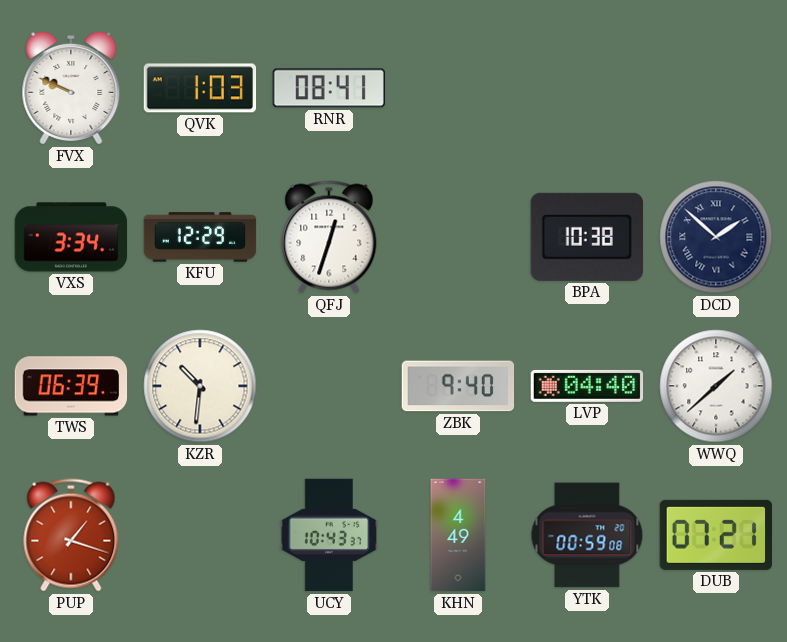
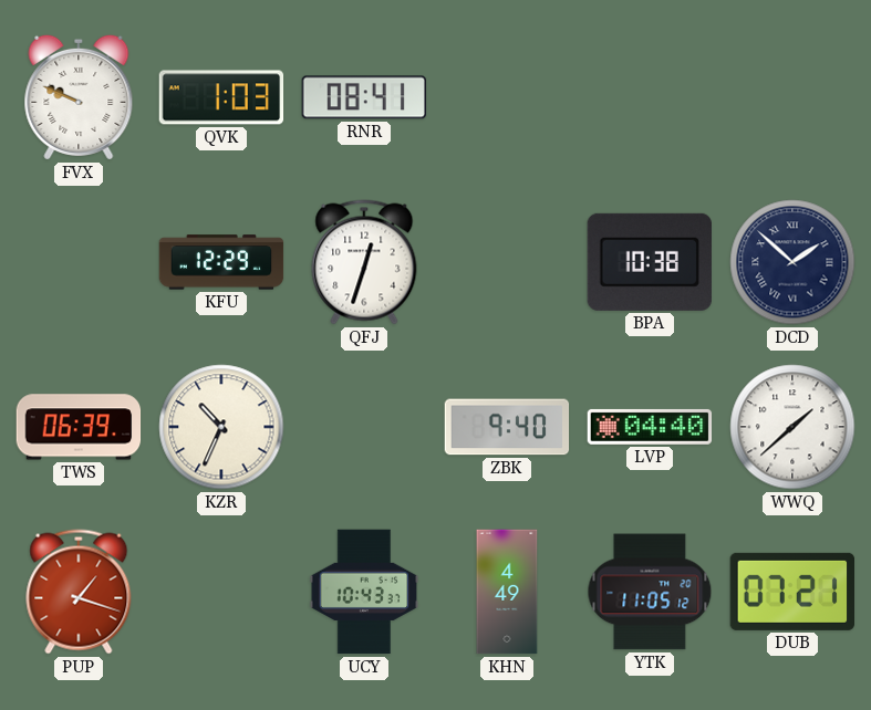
VXS: 3:34 -> none (71, 237)
KZR: 10:31 -> 10:34 (221, 427)
YTK: 00:59 -> 11:05 (650, 592)
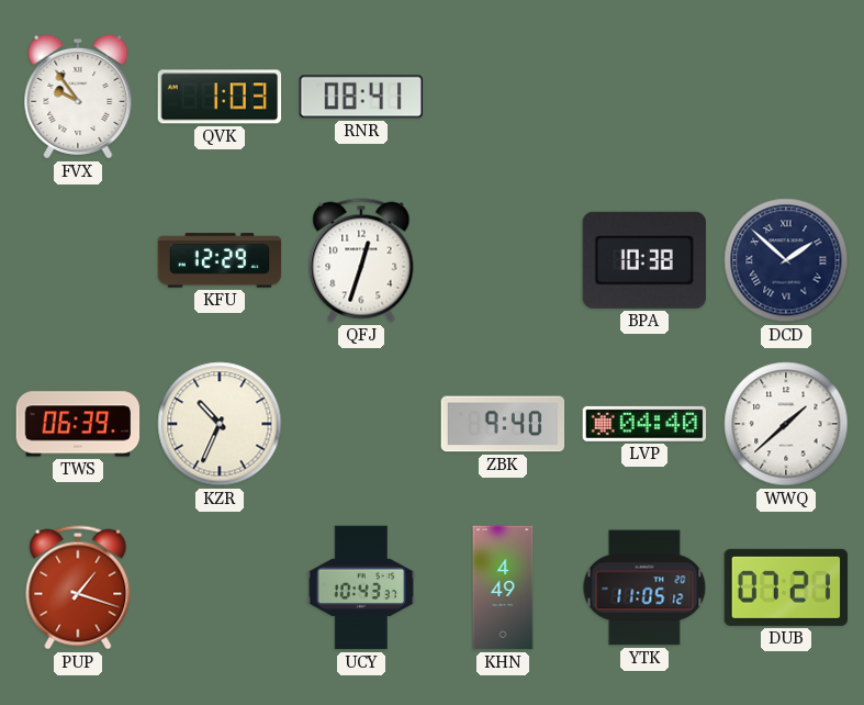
FVX: 9:49 -> 9:54 (78, 97)
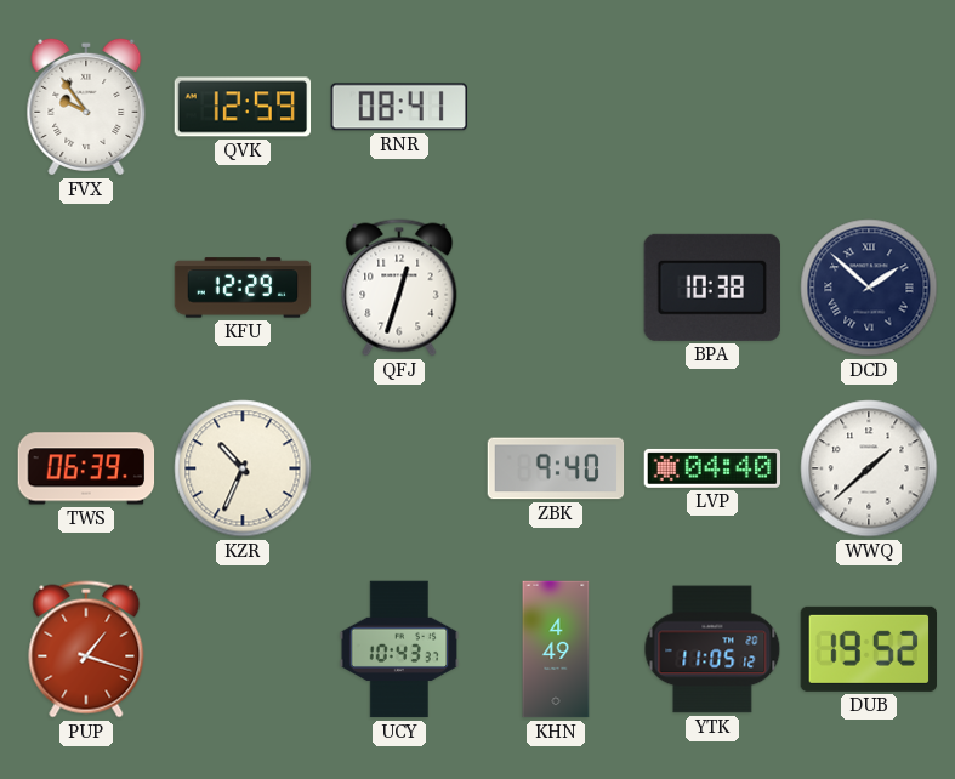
QVK: 1:03 -> 12:59 (243, 107)
DUB: 07:21 -> 19:52 (868, 649)
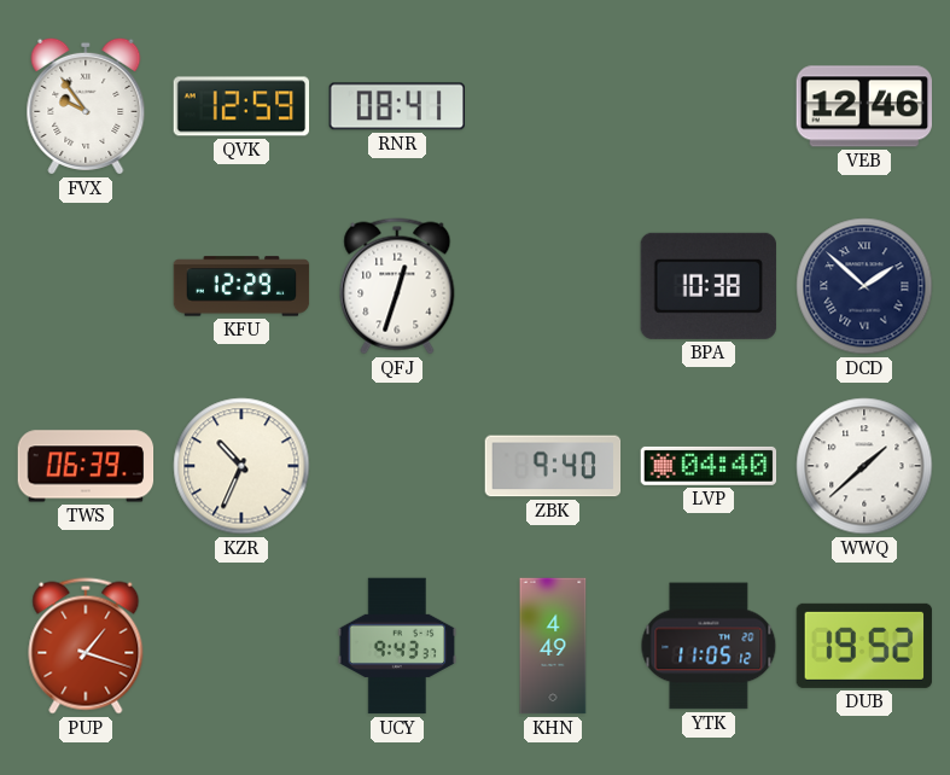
VEB: none -> 12:46 (863, 106)
UCY: 10:43 -> 9:43 (397, 646)
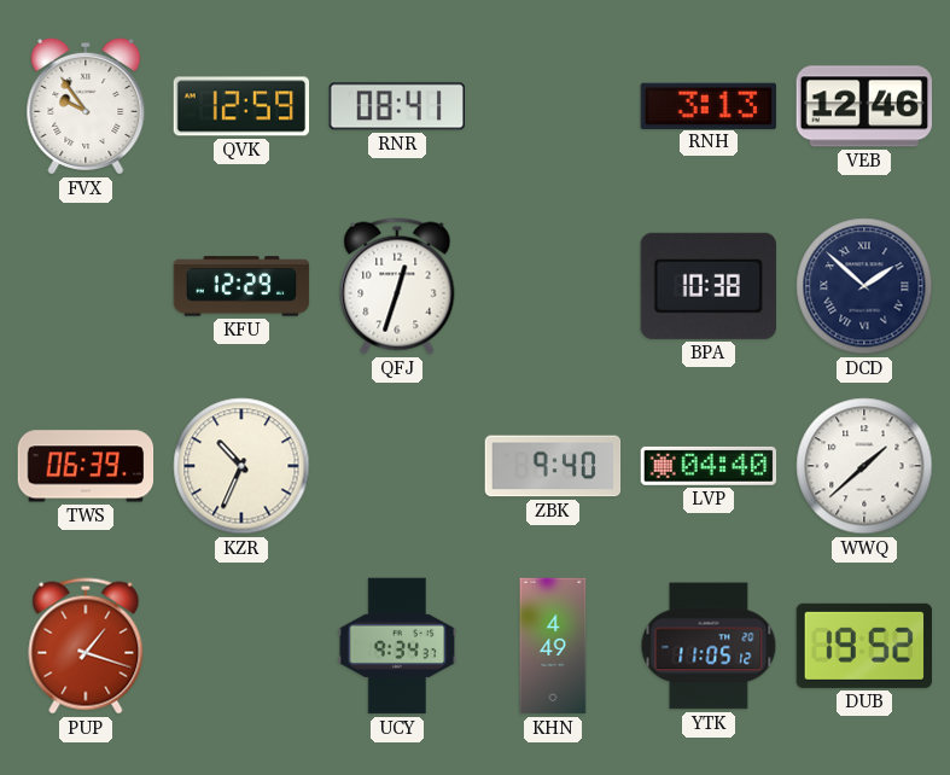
RNH: none -> 3:13 (707, 105)
UCY: 9:43 -> 9:34 (397, 646)
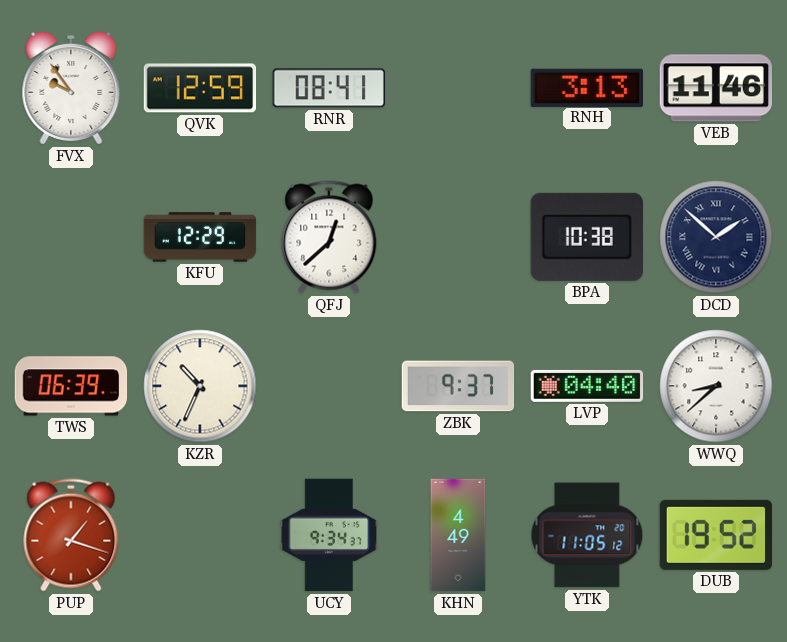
VEB: 12:46 -> 11:46 (715, 88)
QFJ: 12:33 -> 12:38 (329, 237)
ZBK: 9:40 -> 9:37 (458, 386)
WWQ: 1:38 -> 8:38 (716, 386)
